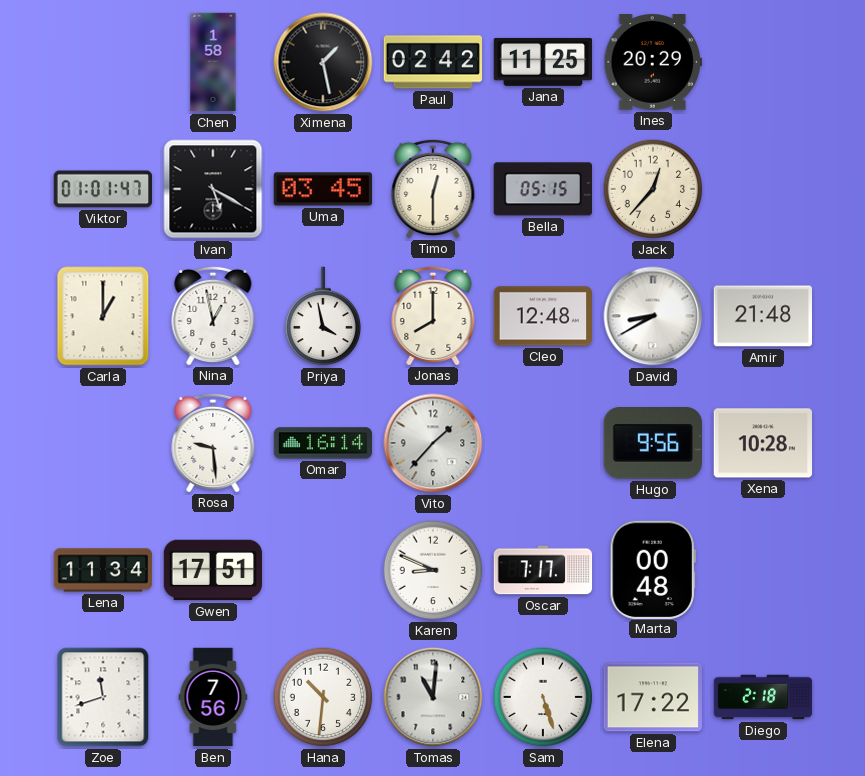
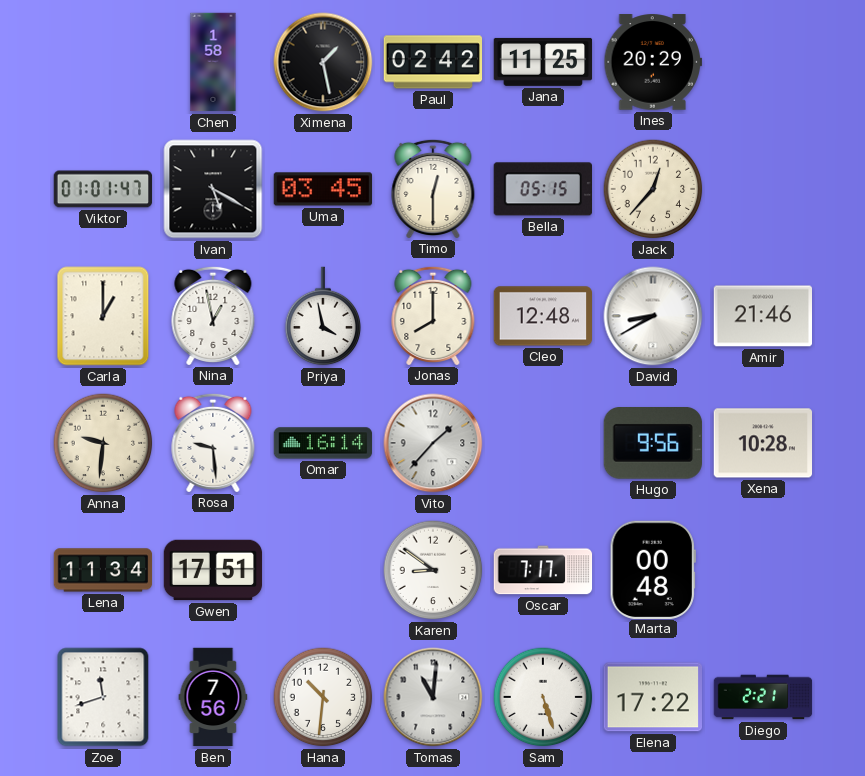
Amir: 21:48 -> 21:46 (762, 316)
Anna: none -> 9:31 (103, 443)
Karen: 8:49 -> 8:51 (433, 570)
Diego: 2:18 -> 2:21 (763, 697)
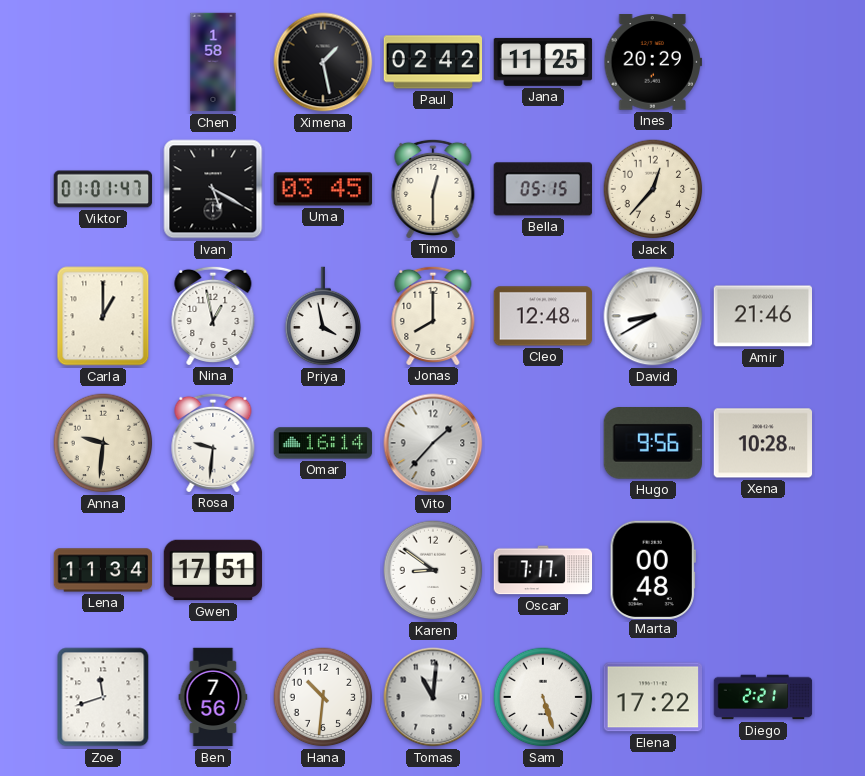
Rosa: 9:29 -> 9:31 (213, 442)
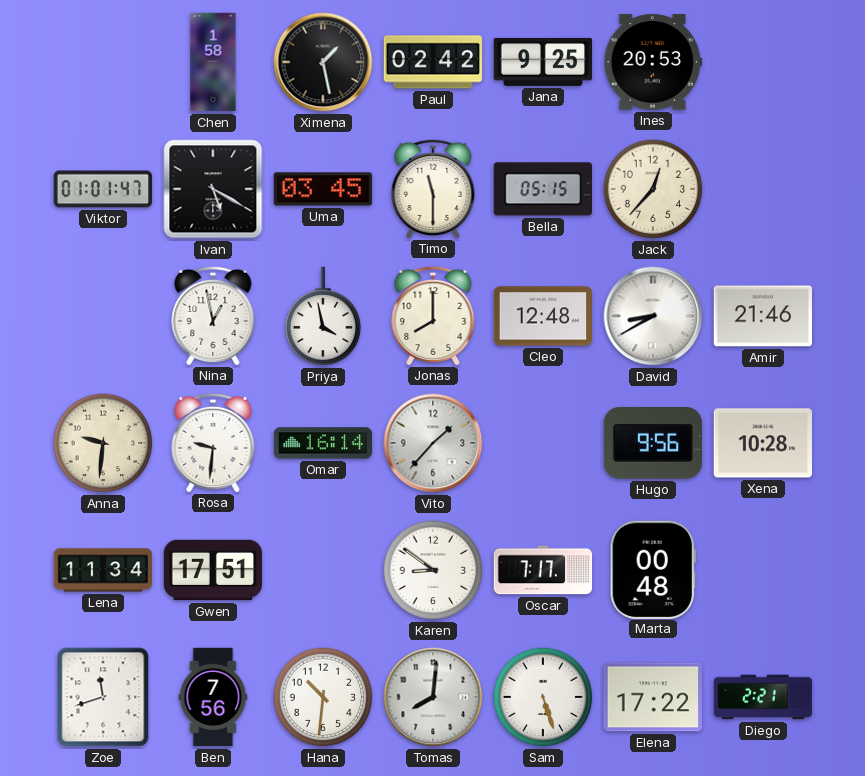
Jana: 11:25 -> 9:25 (543, 62)
Ines: 20:29 -> 20:53 (653, 62)
Timo: 12:30 -> 11:30 (433, 188)
Carla: 1:00 -> none (103, 316)
Tomas: 11:01 -> 8:01 (433, 697)
